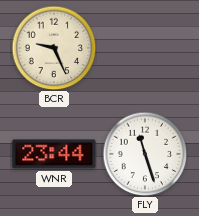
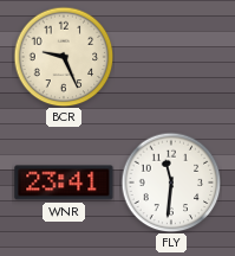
WNR: 23:44 -> 23:41 (64, 183)
FLY: 11:27 -> 11:31 (171, 183)
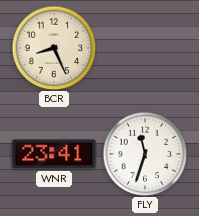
BCR: 9:26 -> 8:26 (54, 48)
FLY: 11:31 -> 11:33 (145, 154)
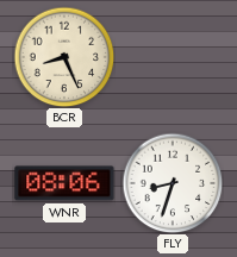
WNR: 23:41 -> 08:06 (64, 183)
FLY: 11:33 -> 8:33 (173, 183)
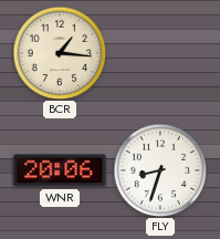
BCR: 8:26 -> 1:16 (60, 53)
WNR: 08:06 -> 20:06 (60, 170)
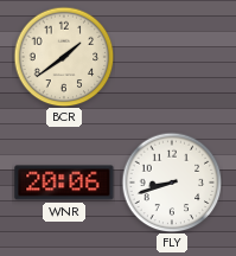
BCR: 1:16 -> 1:39 (64, 57)
FLY: 8:33 -> 8:42 (172, 183)
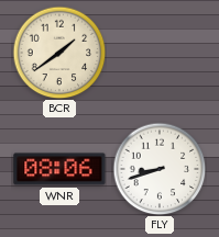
WNR: 20:06 -> 08:06 (59, 169)
